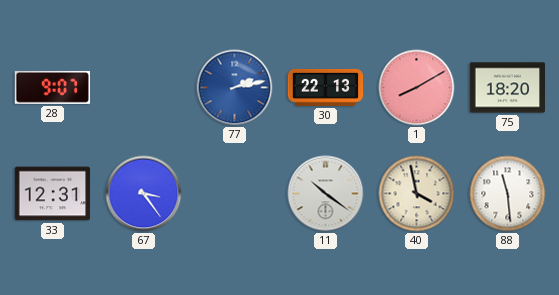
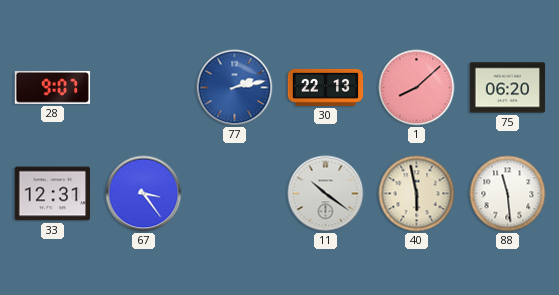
1: 8:10 -> 8:08 (417, 88)
75: 18:20 -> 06:20 (508, 88)
40: 3:58 -> 5:58 (417, 194)
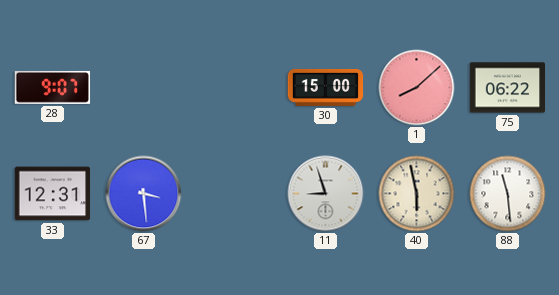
77: 2:13 -> none (235, 88)
30: 22:13 -> 15:00 (326, 87)
75: 06:20 -> 06:22 (508, 88)
67: 3:24 -> 3:29 (144, 194)
11: 10:21 -> 8:57 (326, 194)
